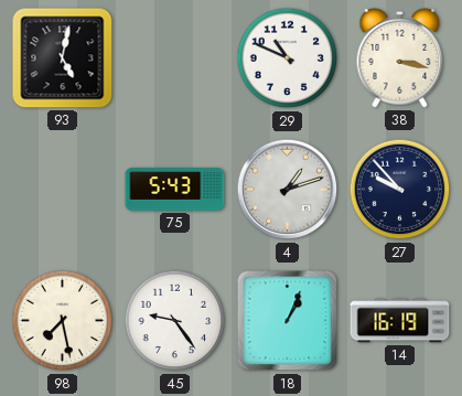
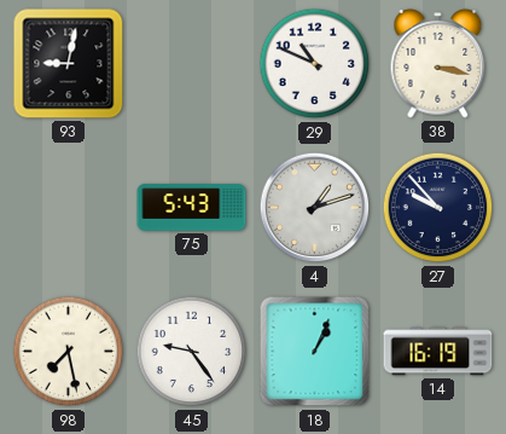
93: 5:02 -> 9:02 (69, 64)
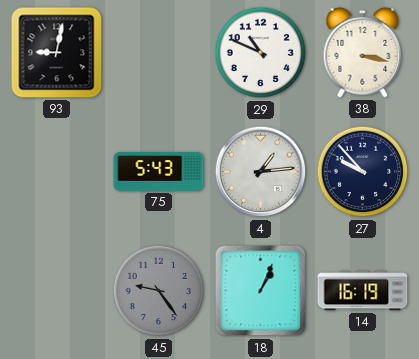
4: 1:12 -> 1:14 (261, 172)
98: 7:28 -> none (69, 352)
45 dial: white -> grey (159, 291)
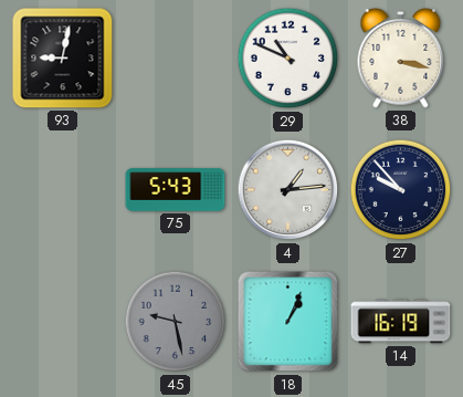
45: 9:24 -> 9:28 (176, 322)
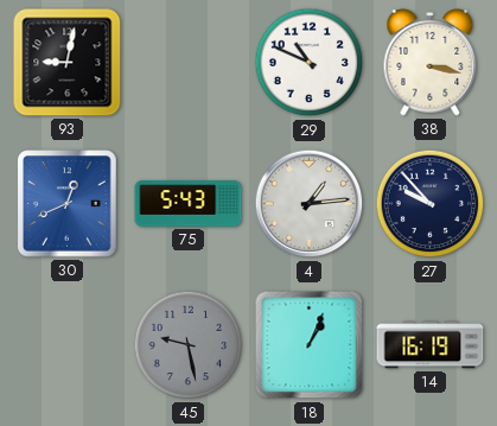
30: none -> 12:41 (68, 204)
